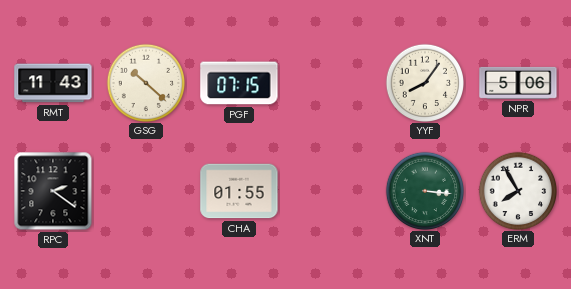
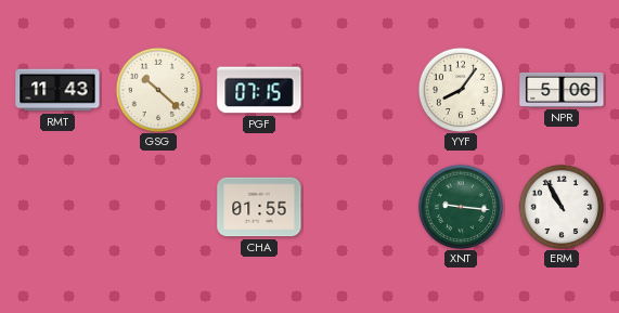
RPC: 2:21 -> none (53, 191)
XNT: 3:16 -> 9:16 (460, 206)
ERM: 7:55 -> 10:55 (560, 206)
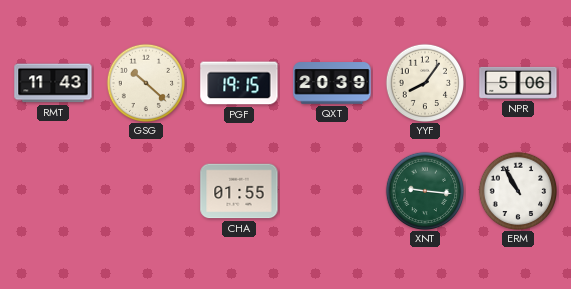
PGF: 07:15 -> 19:15 (239, 83)
QXT: none -> 20:39 (332, 83)
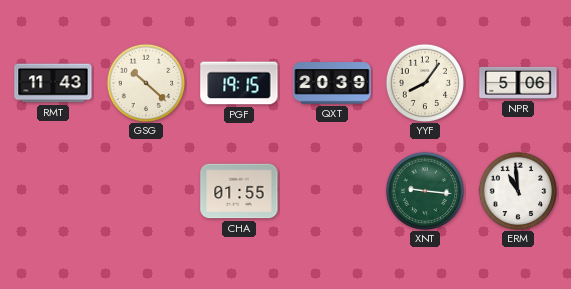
ERM: 10:55 -> 10:59 (517, 190)
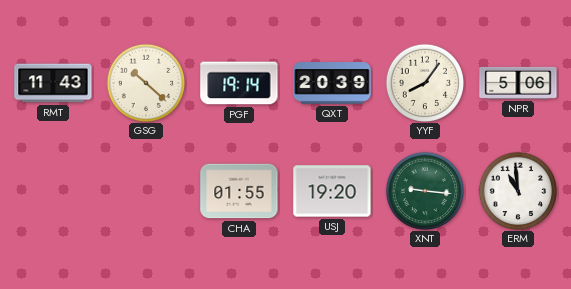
PGF: 19:15 -> 19:14 (239, 83)
USJ: none -> 19:20 (332, 191)
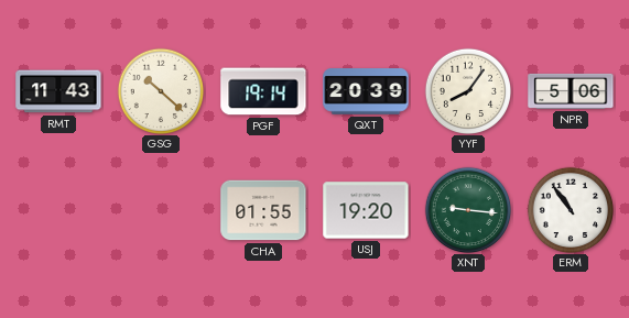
ERM: 10:59 -> 10:54 (570, 209)
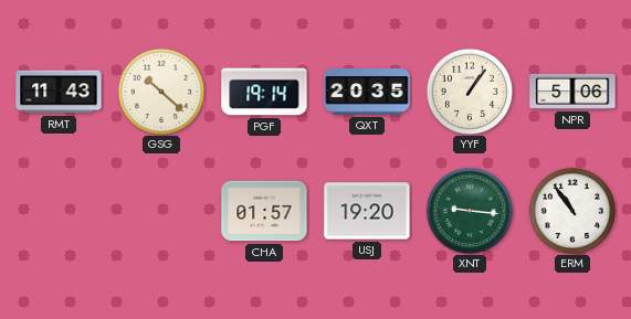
QXT: 20:39 -> 20:35 (367, 92)
YYF: 8:06 -> 1:06 (469, 91)
CHA: 01:55 -> 01:57 (264, 211)
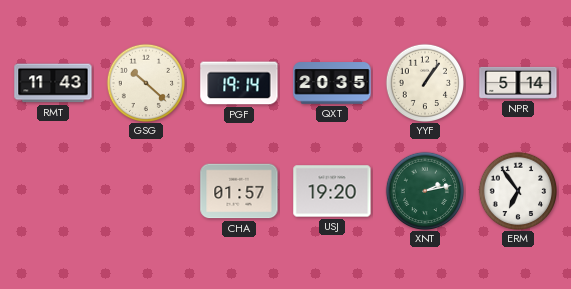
NPR: 5:06 -> 5:14 (518, 83)
XNT: 9:16 -> 2:13 (424, 190)
ERM: 10:54 -> 6:54 (517, 190)
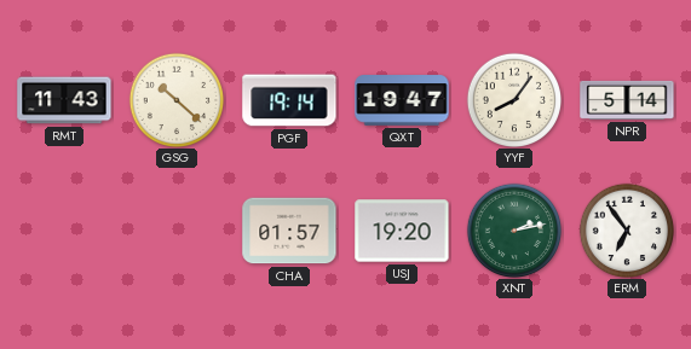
QXT: 20:35 -> 19:47 (402, 100)
YYF: 1:06 -> 8:06 (513, 99)
